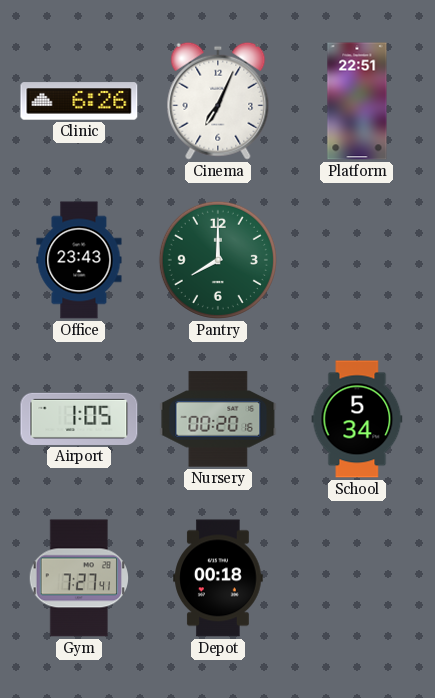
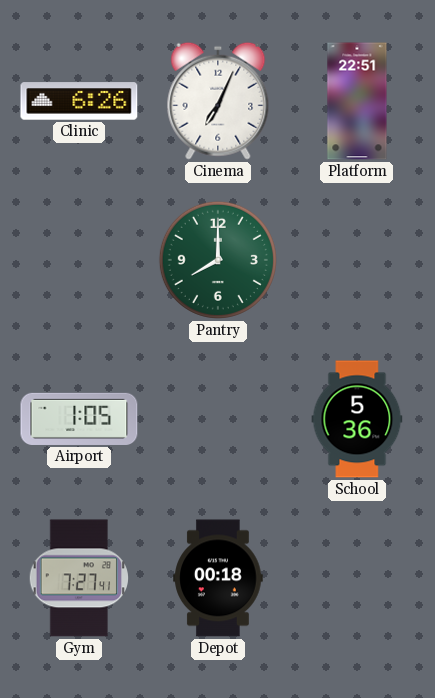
Office: 23:43 -> none (79, 260)
Nursery: 00:20 -> none (218, 419)
School: 5:34 -> 5:36 (357, 419)
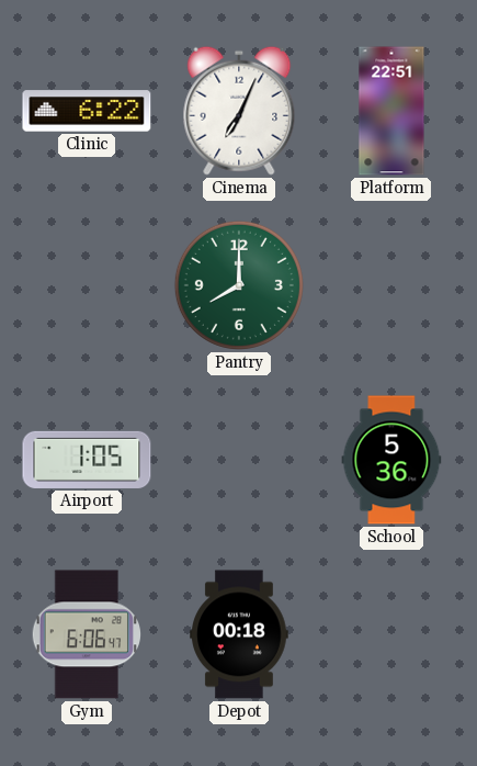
Clinic: 6:26 -> 6:22 (87, 111)
Gym: 7:27 -> 6:06 (86, 634)
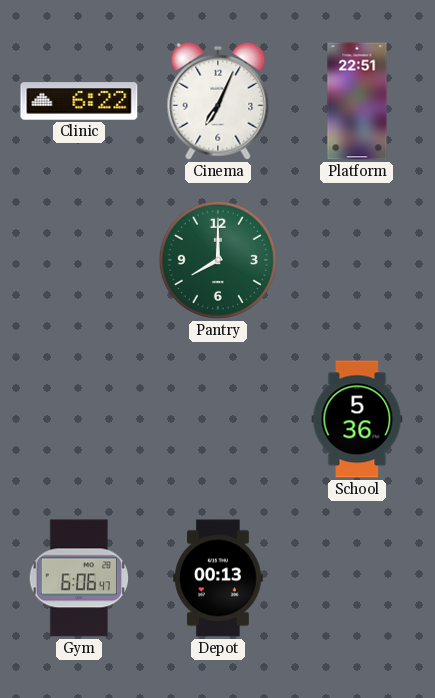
Airport: 1:05 -> none (87, 460)
Depot: 00:18 -> 00:13 (218, 578)
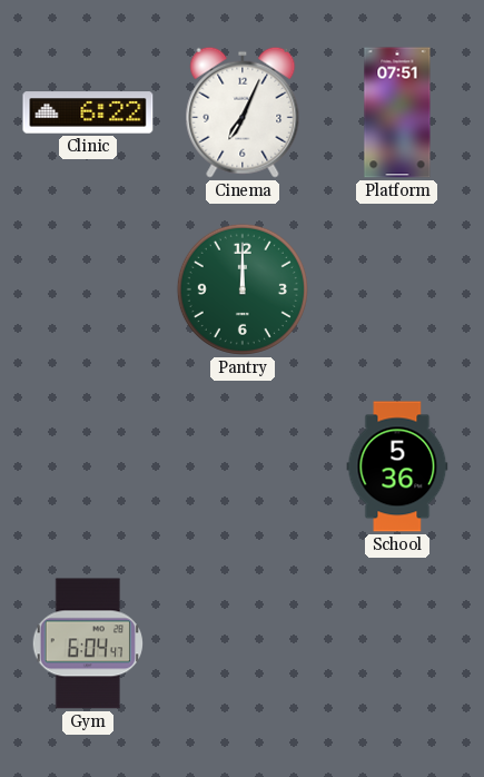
Platform: 22:51 -> 07:51 (397, 112)
Pantry: 8:00 -> 12:00 (243, 289)
Gym: 6:06 -> 6:04 (87, 643)
Depot: 00:13 -> none (218, 578)
